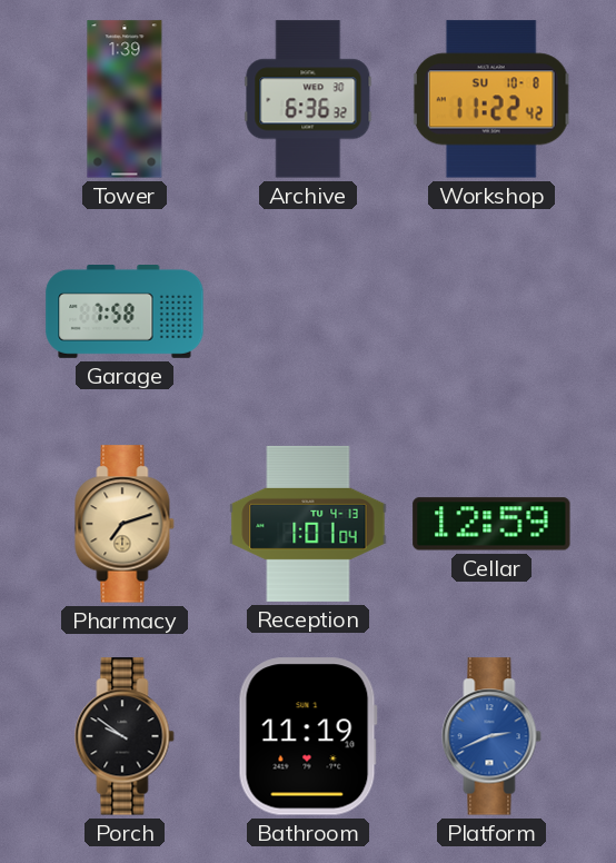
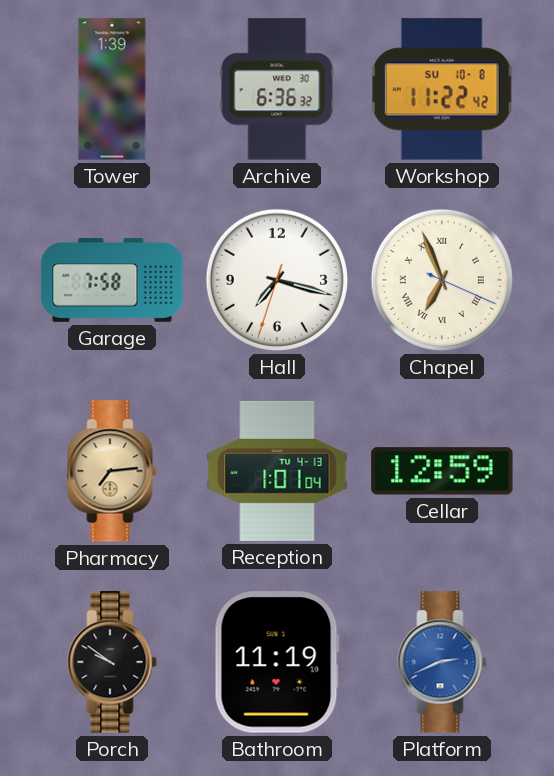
Hall: none -> 7:17 (277, 280)
Chapel: none -> 6:56 (442, 280)
Pharmacy: 7:12 -> 7:14 (112, 471)
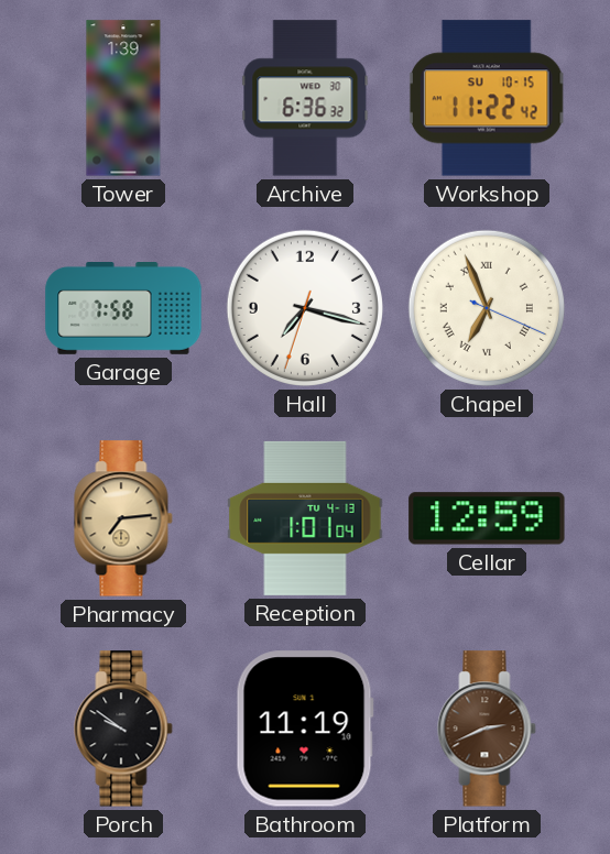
Workshop date: SU 10-8 -> SU 10-15 (487, 98)
Platform dial: blue -> brown (487, 729)
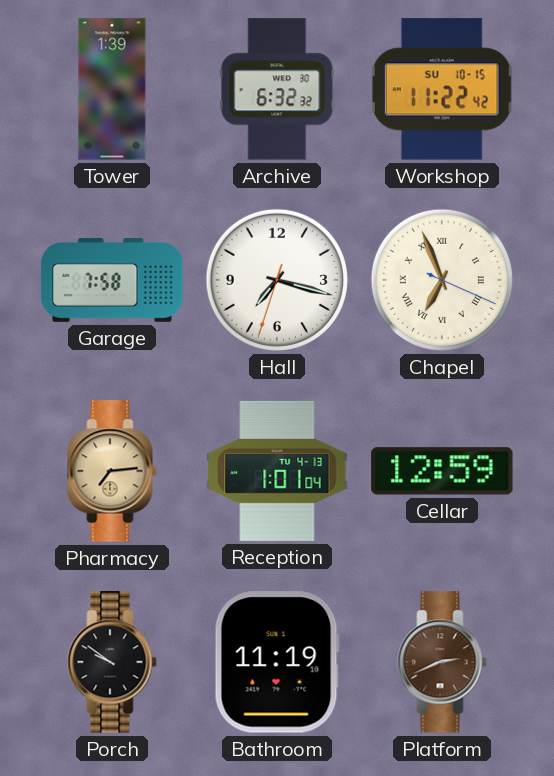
Archive: 6:36 -> 6:32 (277, 89)
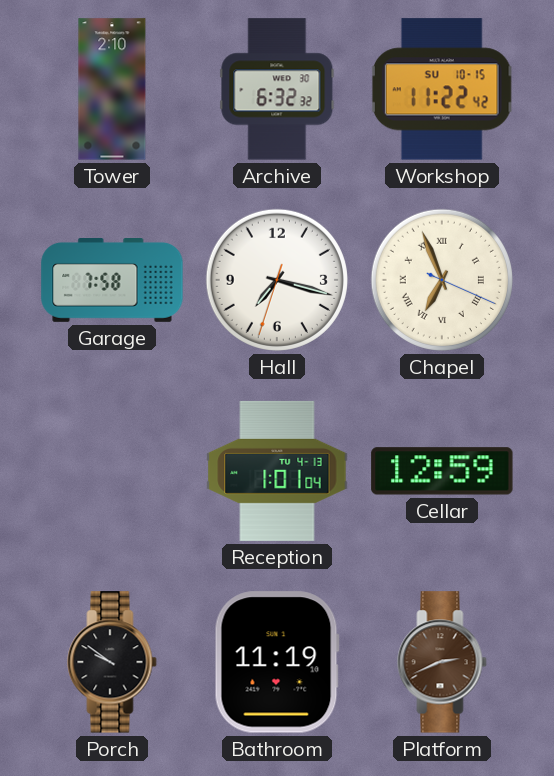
Tower: 1:39 -> 2:10 (112, 89)
Pharmacy: 7:14 -> none (112, 471)
